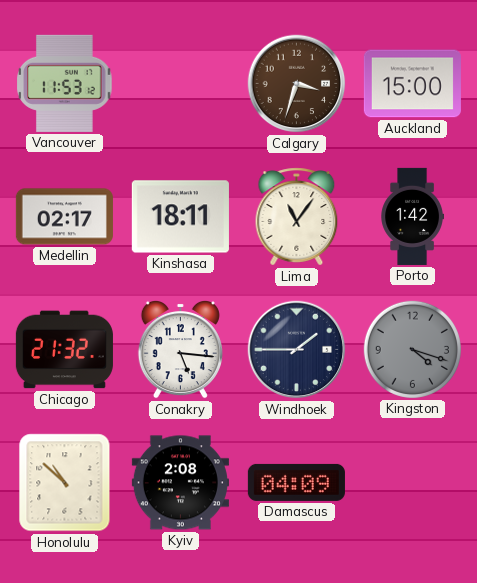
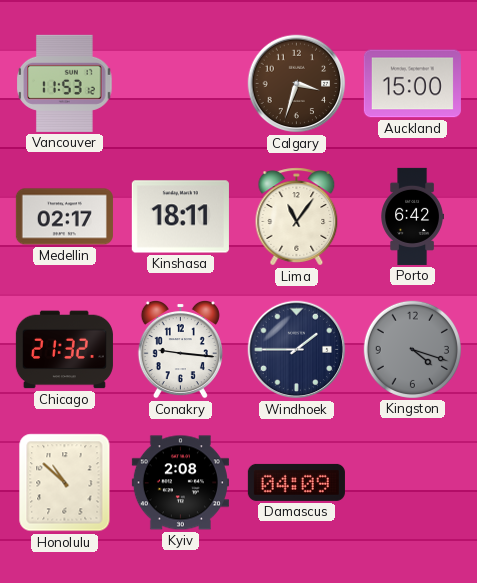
Porto: 1:42 -> 6:42 (412, 216)
Conakry: 5:16 -> 9:16 (180, 349)
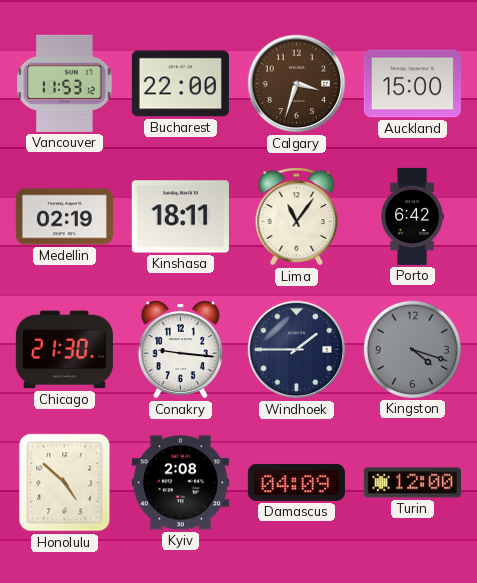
Bucharest: none -> 22:00 (180, 84)
Medellin: 02:17 -> 02:19 (64, 217)
Chicago: 21:32 -> 21:30 (64, 350)
Honolulu: 10:52 -> 4:52 (65, 483)
Turin: none -> 12:00 (412, 483)
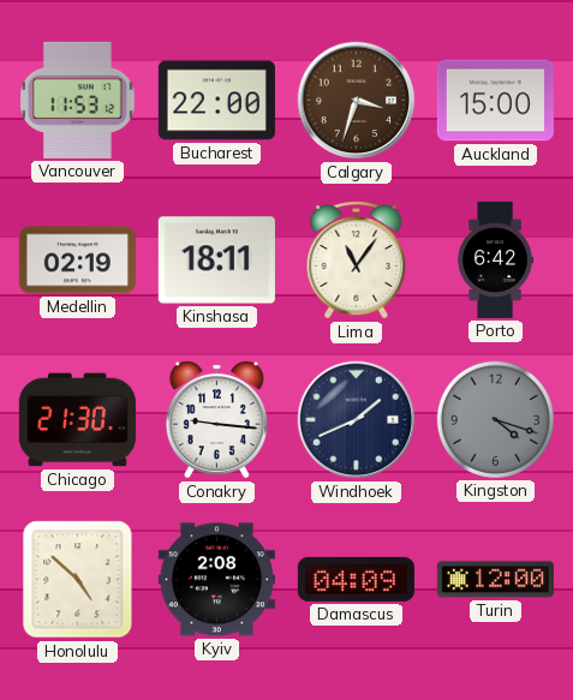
Windhoek: 1:45 -> 1:41 (357, 420)
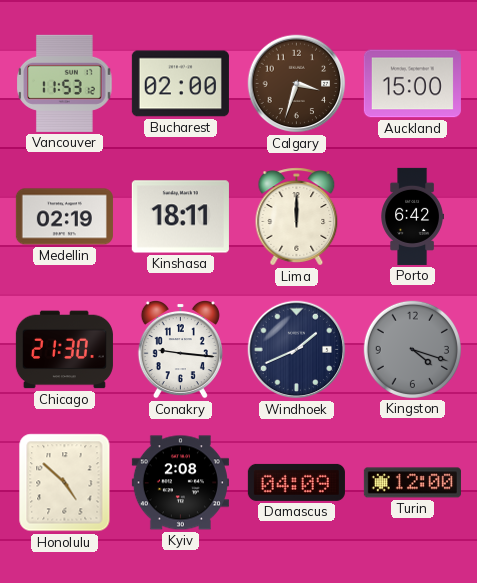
Bucharest: 22:00 -> 02:00 (180, 84)
Lima: 11:06 -> 12:00 (297, 217)
